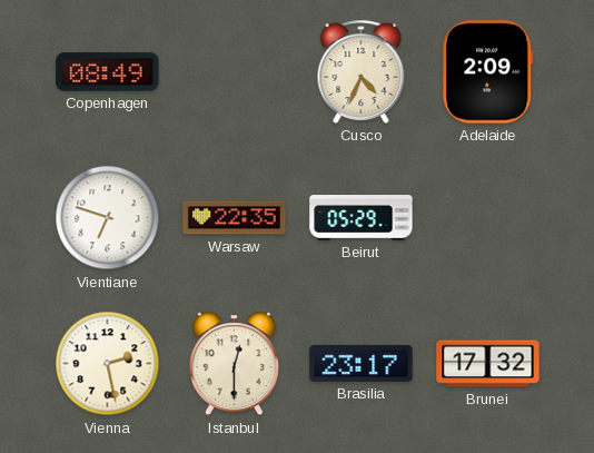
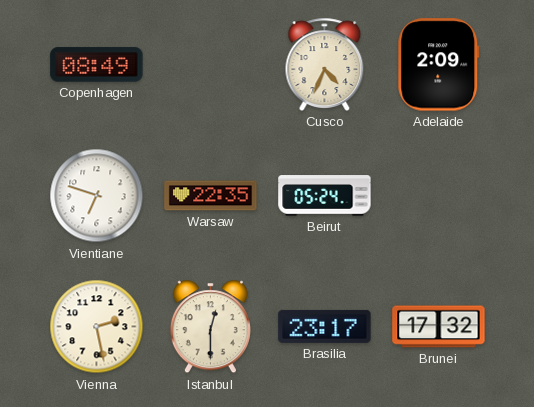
Beirut: 05:29 -> 05:24 (325, 196)
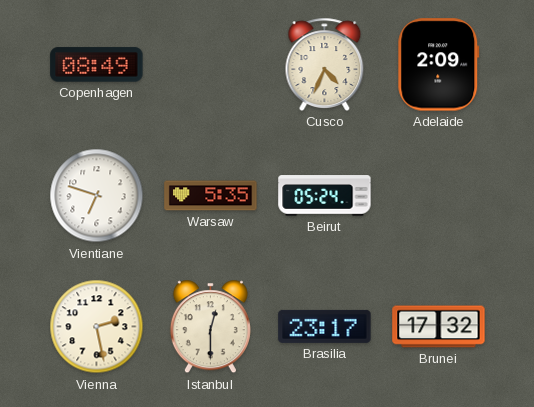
Warsaw: 22:35 -> 5:35 (211, 196)
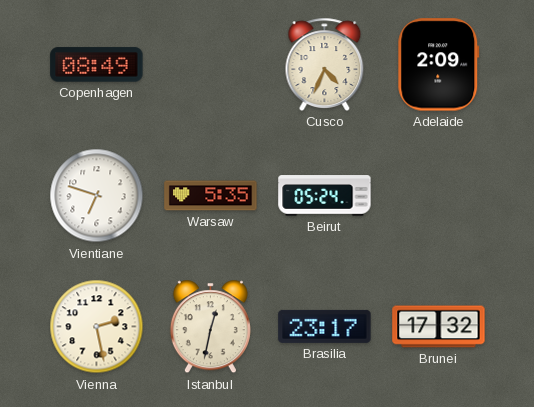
Istanbul: 12:30 -> 12:32 (210, 327)
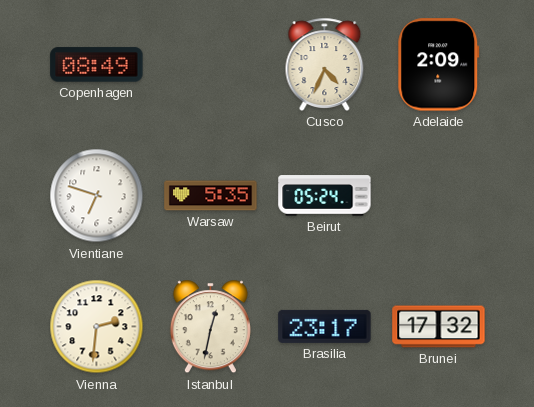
Vienna: 2:28 -> 2:31 (97, 327)
